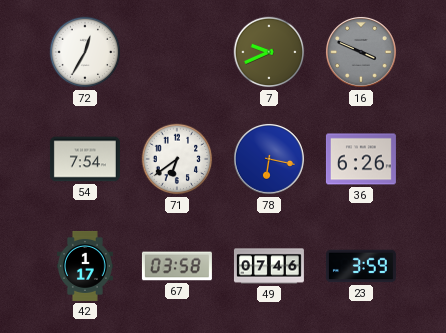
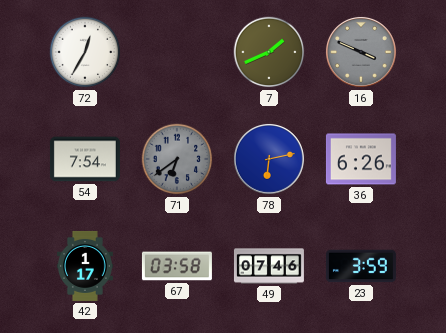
7: 9:41 -> 1:41 (269, 52)
71 dial: white -> grey (177, 159)
78: 6:17 -> 6:13 (269, 159)
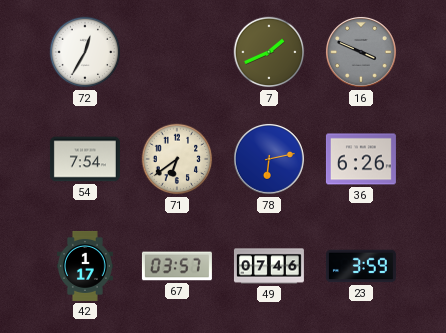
71 dial: grey -> cream (177, 159)
67: 03:58 -> 03:57 (177, 266)
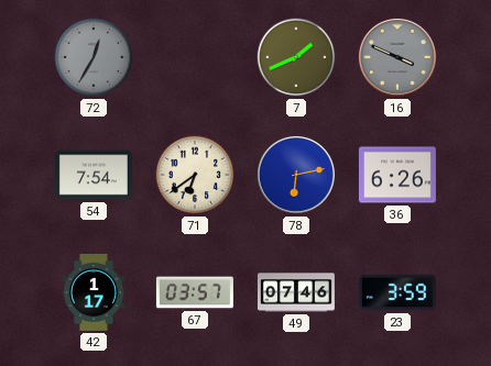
72 dial: white -> grey (94, 57)
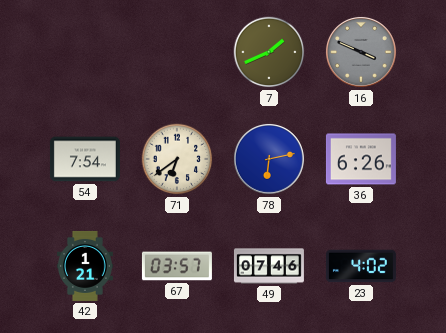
72: 12:35 -> none (94, 57)
42: 1:17 -> 1:21 (85, 266)
23: 3:59 -> 4:02 (361, 266)
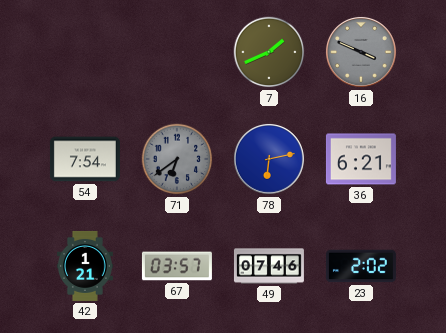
71 dial: cream -> grey (177, 159)
36: 6:26 -> 6:21 (361, 159)
23: 4:02 -> 2:02 (361, 266)
